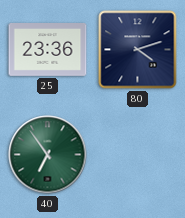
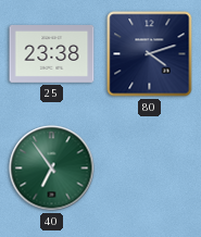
25: 23:36 -> 23:38 (52, 54)
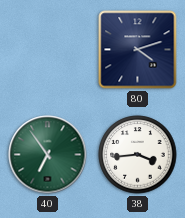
25: 23:38 -> none (52, 54)
38: none -> 3:44 (138, 155)
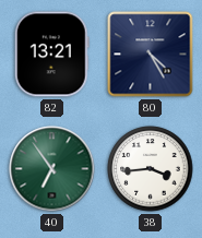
82: none -> 13:21 (51, 55)
80: 4:12 -> 4:25 (151, 55)
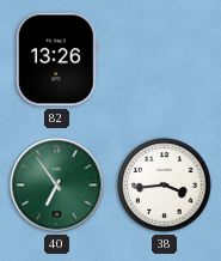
82: 13:21 -> 13:26 (56, 60)
80: 4:25 -> none (151, 55)
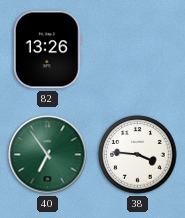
38: 3:44 -> 3:46 (138, 155)
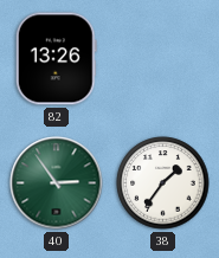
40: 6:54 -> 2:54 (57, 183)
38: 3:46 -> 1:36 (163, 183)
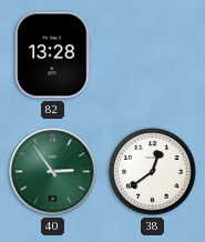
82: 13:26 -> 13:28 (52, 56)
38: 1:36 -> 12:39 (153, 172)
